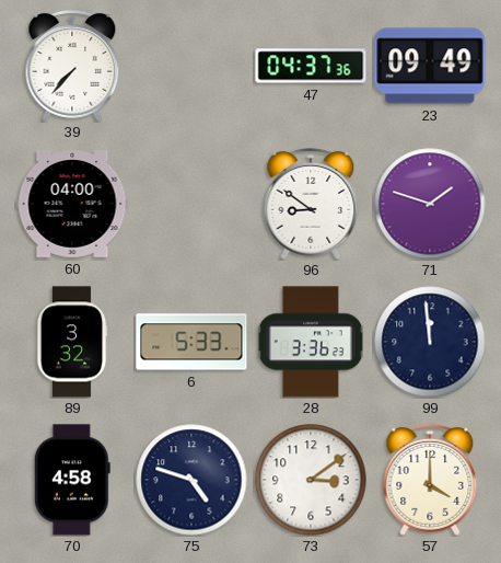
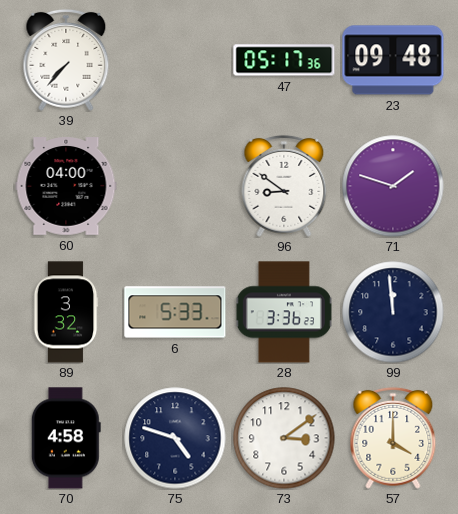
47: 04:37 -> 05:17 (284, 60)
23: 09:49 -> 09:48 (393, 60)
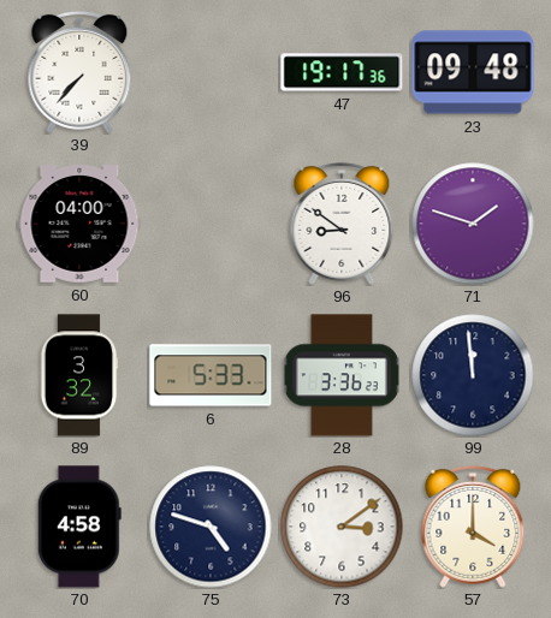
47: 05:17 -> 19:17 (342, 72)
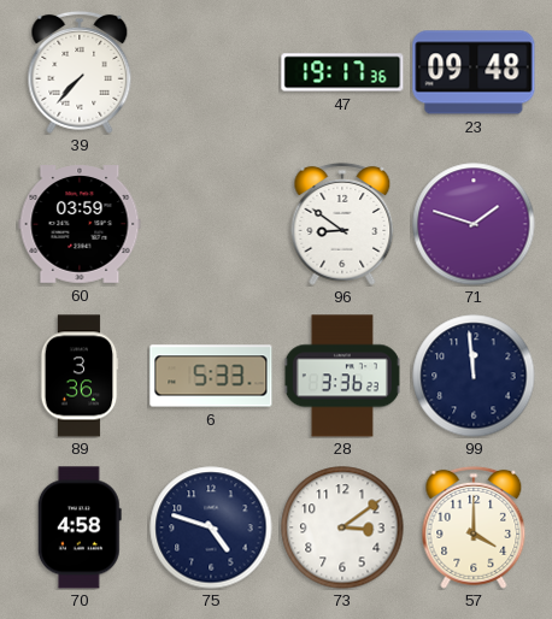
60: 04:00 -> 03:59 (80, 224)
89: 3:32 -> 3:36 (80, 376)
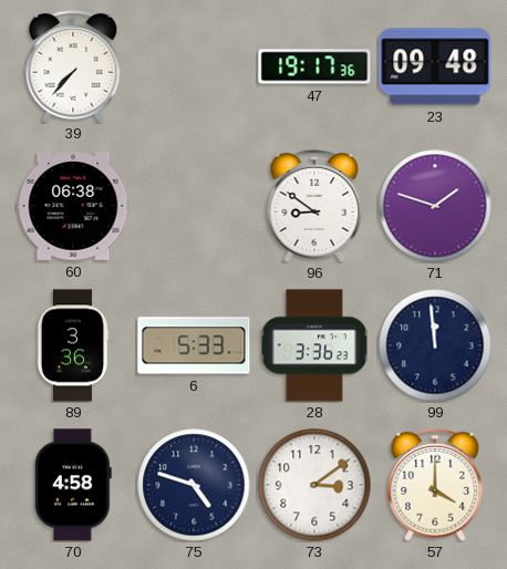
60: 03:59 -> 06:38 (73, 206)
